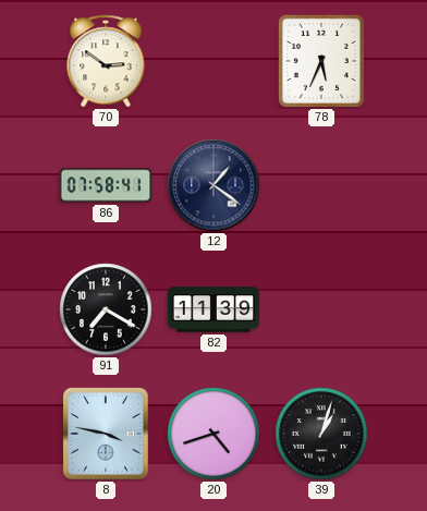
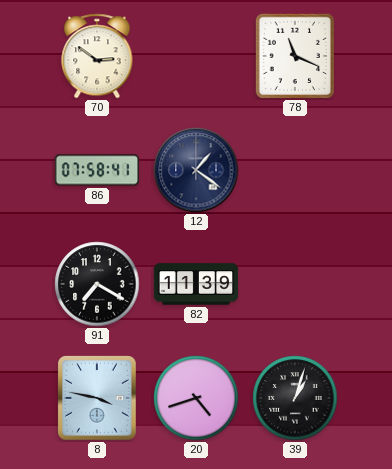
78: 5:34 -> 11:19 (295, 56)
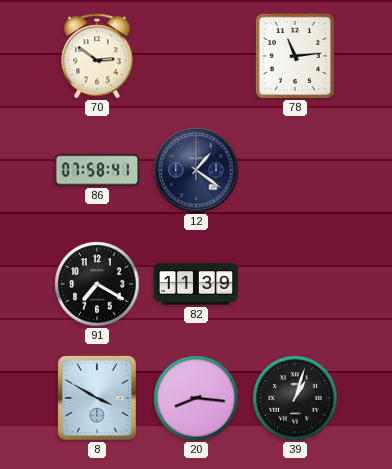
78: 11:19 -> 11:14 (295, 56)
8: 3:47 -> 3:50 (98, 399)
20: 4:42 -> 8:16 (196, 398)
